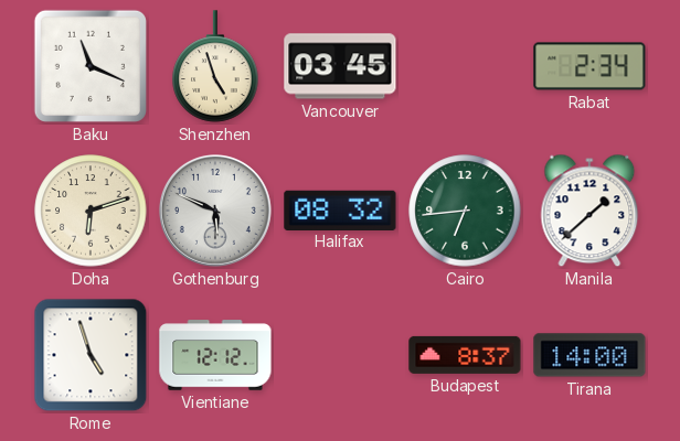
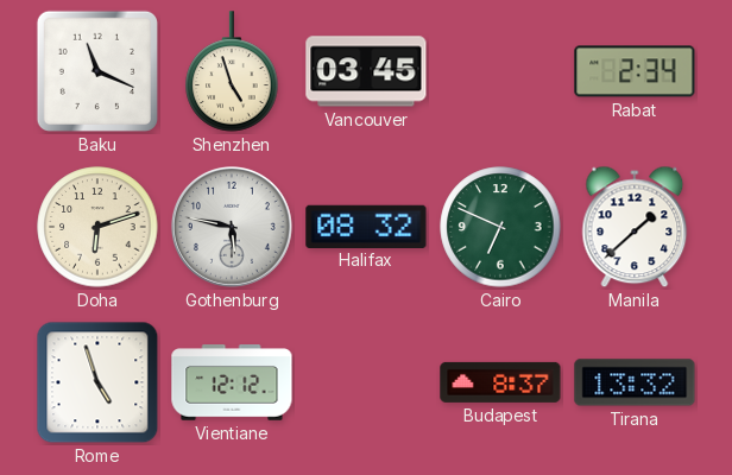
Gothenburg: 5:49 -> 5:47 (232, 228)
Cairo: 6:44 -> 6:49 (500, 227)
Tirana: 14:00 -> 13:32 (635, 382)
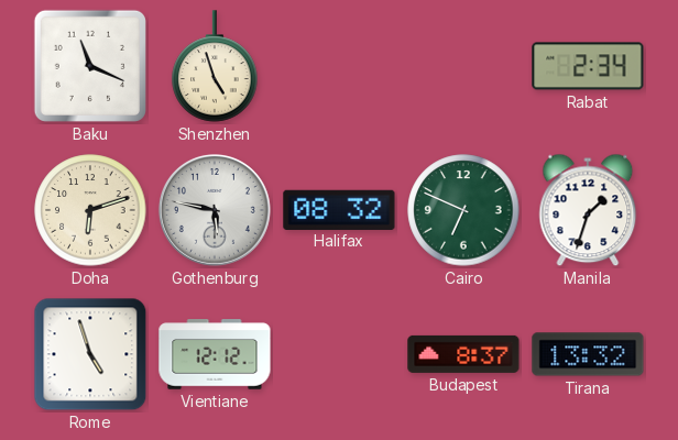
Vancouver: 03:45 -> none (366, 71)
Manila: 1:38 -> 1:33 (588, 210)
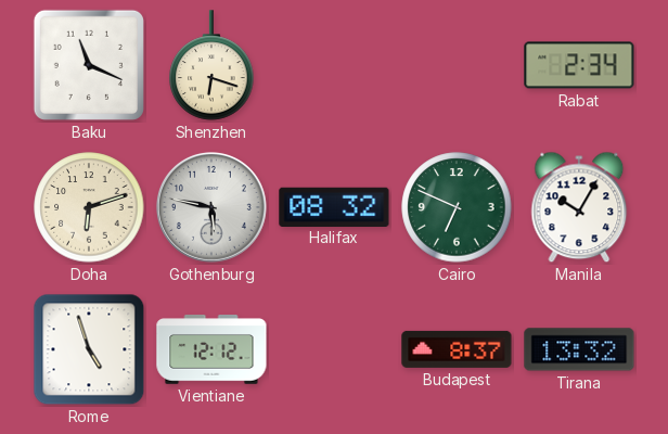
Shenzhen: 4:57 -> 6:18 (211, 65)
Manila: 1:33 -> 10:05 (579, 207)
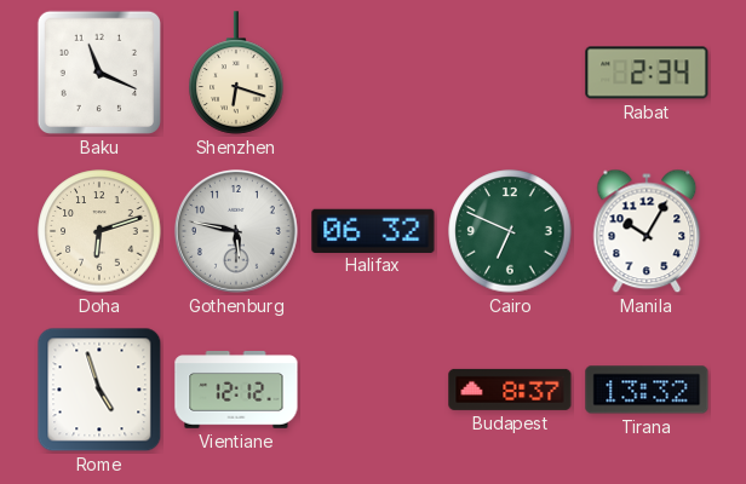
Halifax: 08:32 -> 06:32 (373, 230)
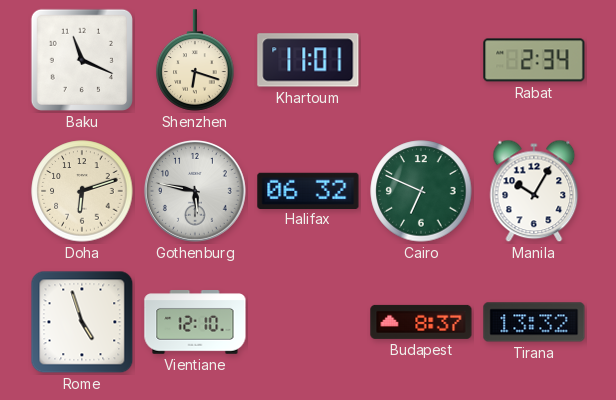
Khartoum: none -> 11:01 (308, 60)
Vientiane: 12:12 -> 12:10 (195, 322)
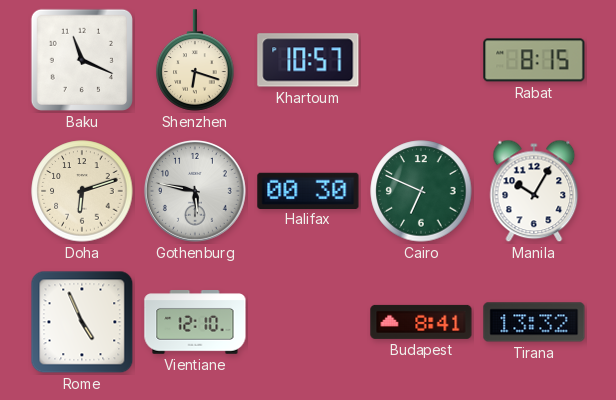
Khartoum: 11:01 -> 10:57 (308, 60)
Rabat: 2:34 -> 8:15 (534, 60)
Halifax: 06:32 -> 00:30 (308, 190)
Rome: 4:57 -> 4:56 (82, 322)
Budapest: 8:37 -> 8:41 (421, 322)
